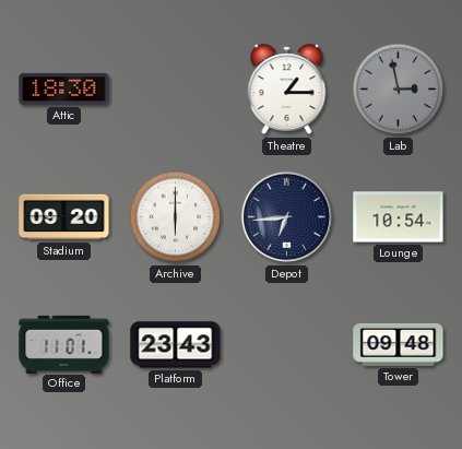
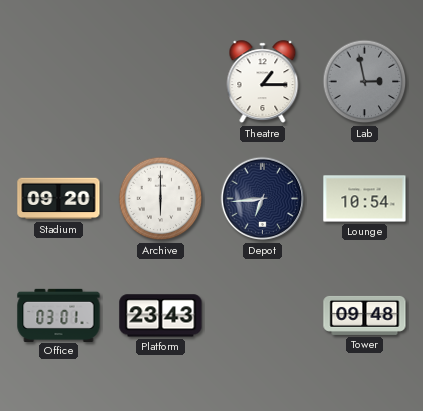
Attic: 18:30 -> none (64, 88)
Office: 11:01 -> 03:01 (59, 315)
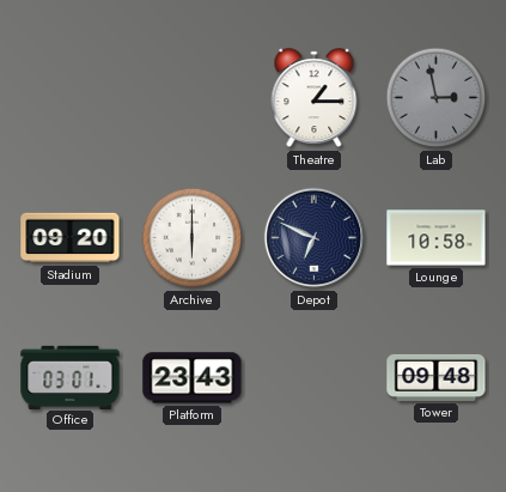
Depot: 6:44 -> 6:49 (315, 238)
Lounge: 10:54 -> 10:58 (437, 238)
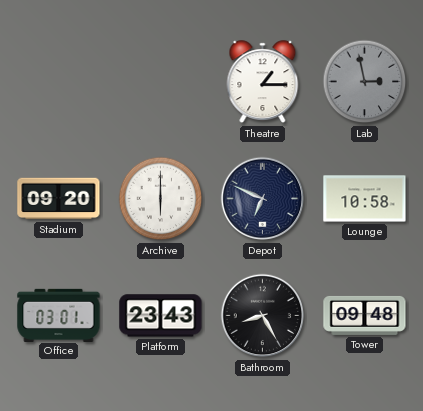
Bathroom: none -> 8:25 (263, 316)
